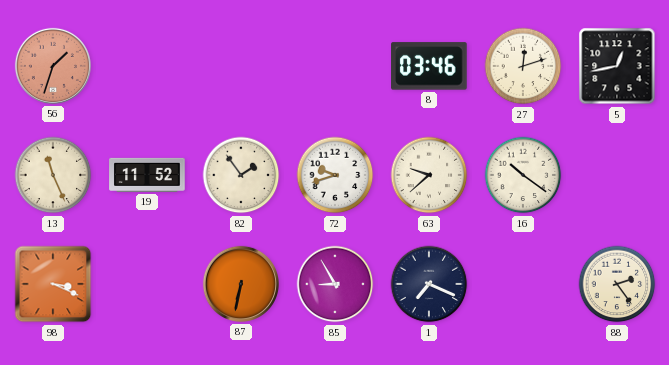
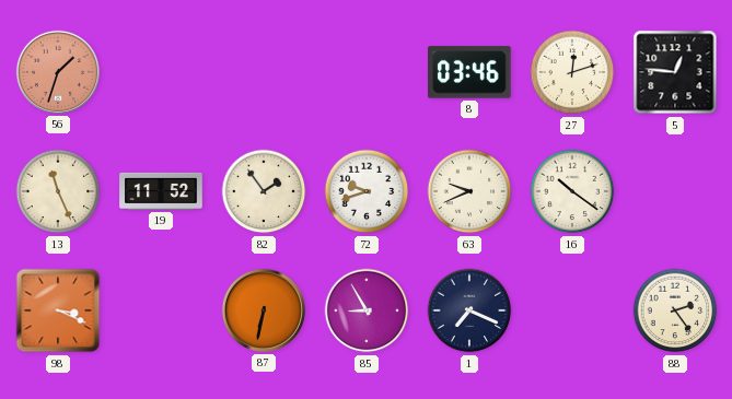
5: 12:43 -> 12:46 (675, 72)
63: 9:38 -> 9:41 (469, 191)
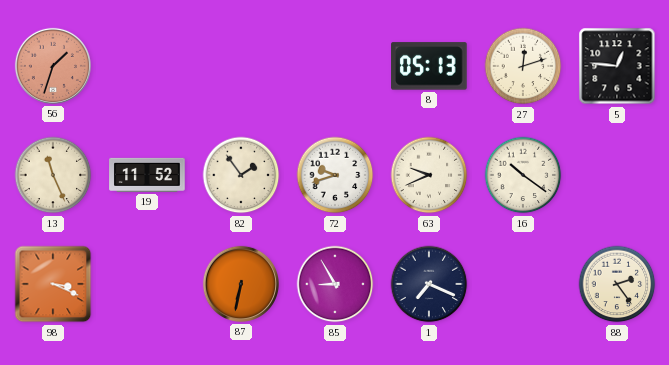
8: 03:46 -> 05:13 (429, 66)
